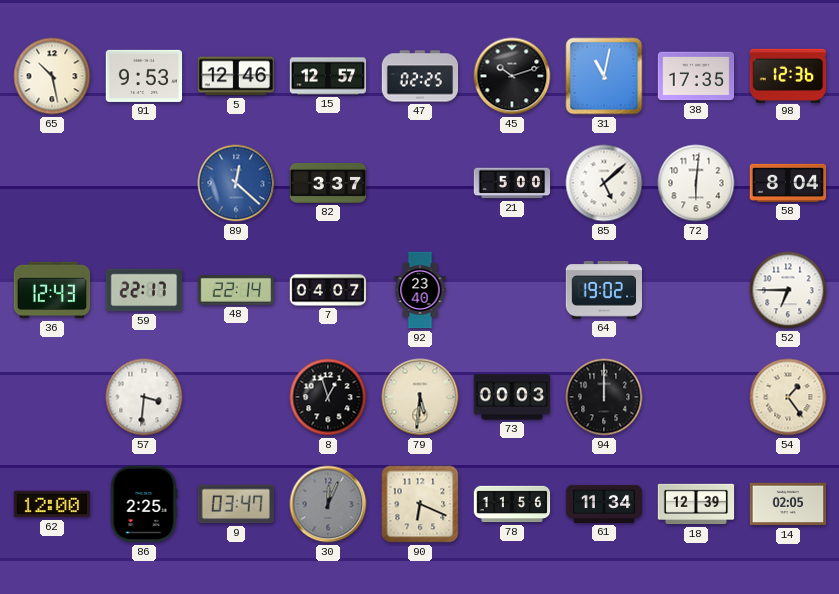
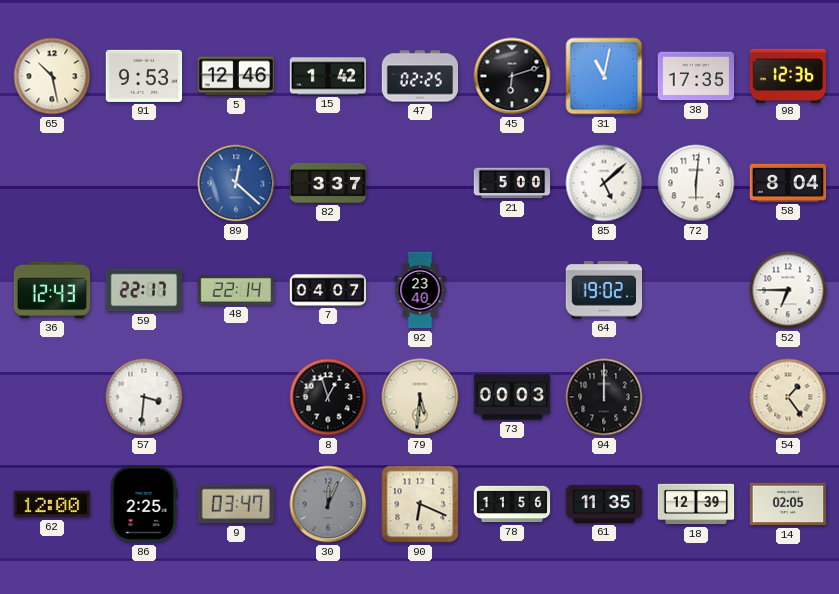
15: 12:57 -> 1:42 (328, 76)
45: 10:12 -> 6:12 (512, 76)
61: 11:34 -> 11:35 (604, 504)
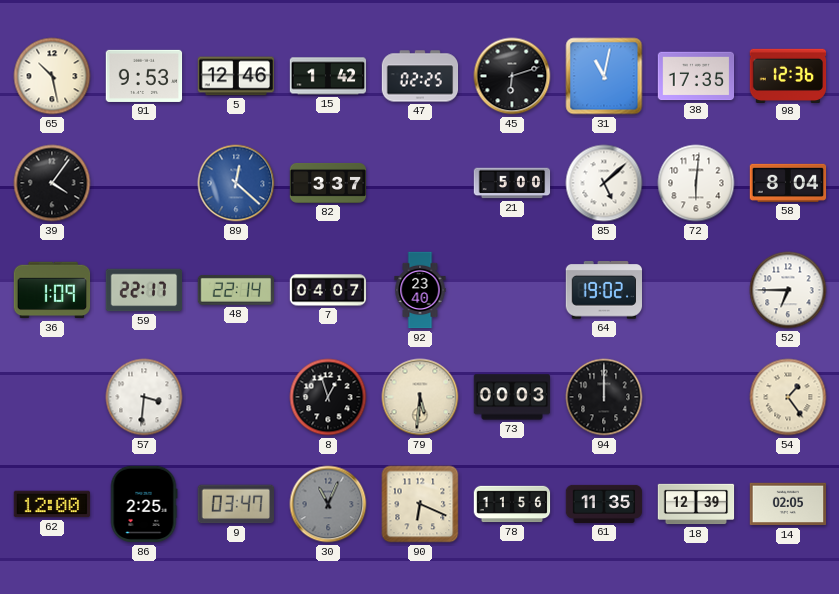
39: none -> 4:06 (52, 183)
36: 12:43 -> 1:09 (52, 290)
30: 12:04 -> 11:04 (328, 504)
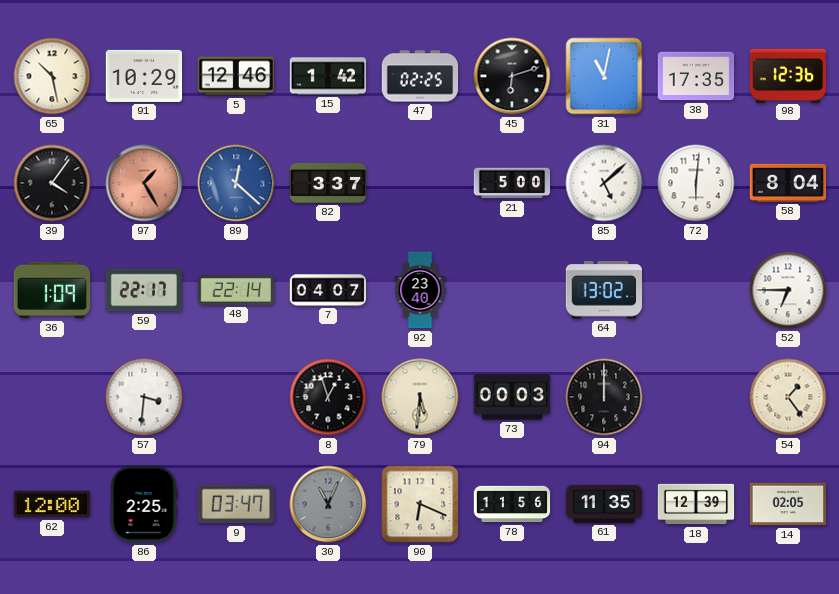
91: 9:53 -> 10:29 (144, 76)
97: none -> 1:25 (144, 183)
64: 19:02 -> 13:02 (603, 291)
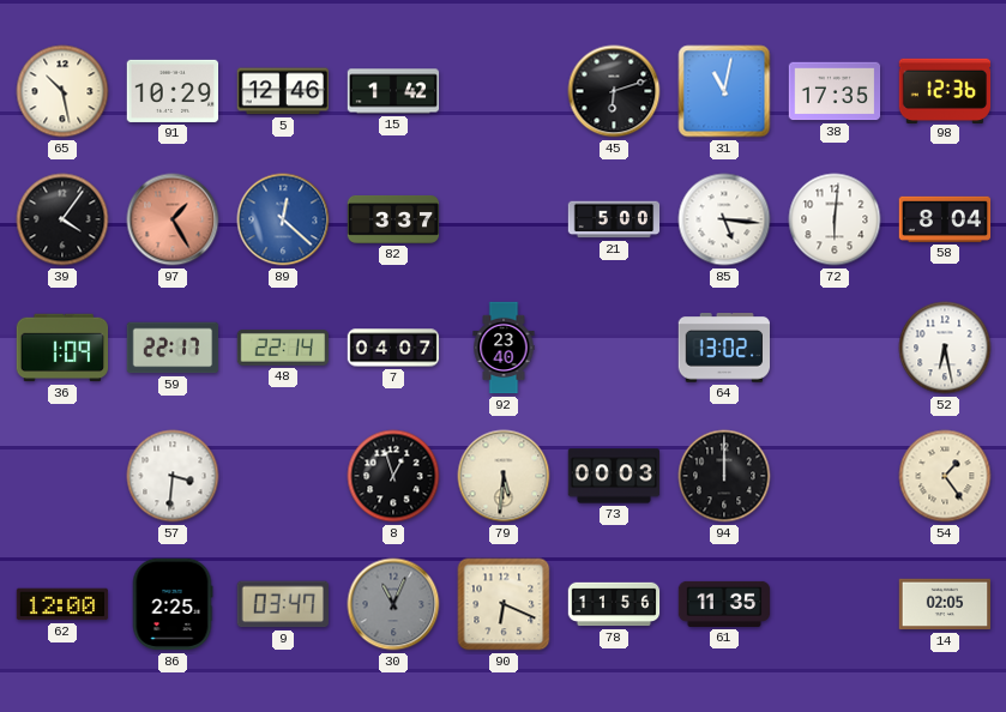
47: 02:25 -> none (420, 76)
85: 5:08 -> 5:16 (724, 219)
52: 6:45 -> 6:28 (945, 348)
18: 12:39 -> none (696, 504)
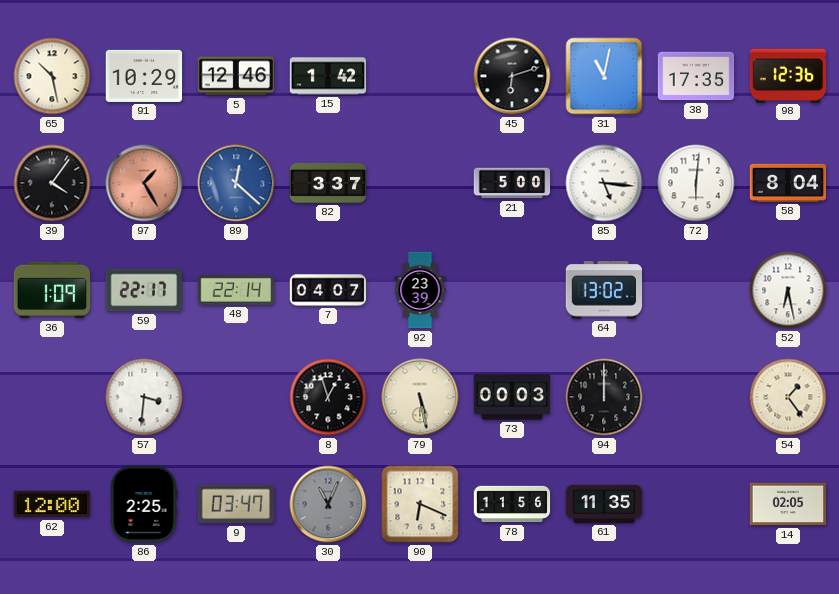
92: 23:40 -> 23:39 (420, 290)
79: 5:31 -> 5:28 (420, 397)
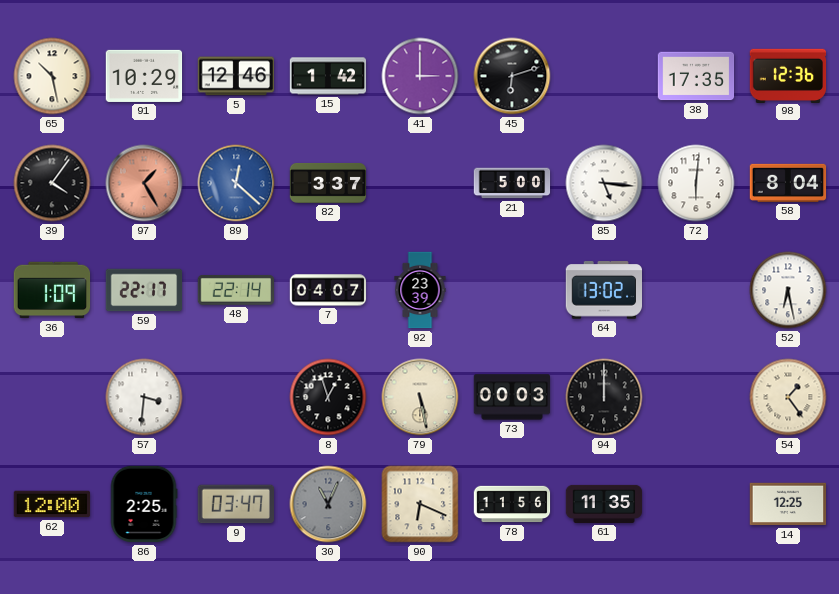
41: none -> 3:00 (420, 76)
31: 11:02 -> none (604, 76)
14: 02:05 -> 12:25 (788, 504)
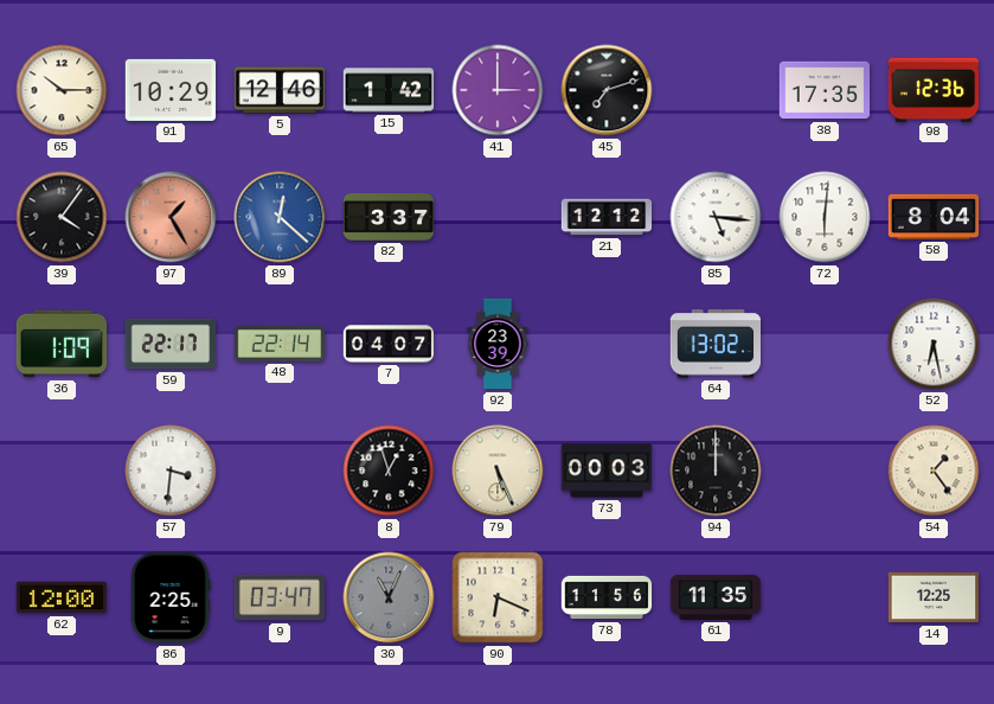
65: 10:28 -> 10:15 (62, 90)
45: 6:12 -> 7:12 (607, 90)
21: 5:00 -> 12:12 (607, 217)
79: 5:28 -> 5:26 (498, 471)
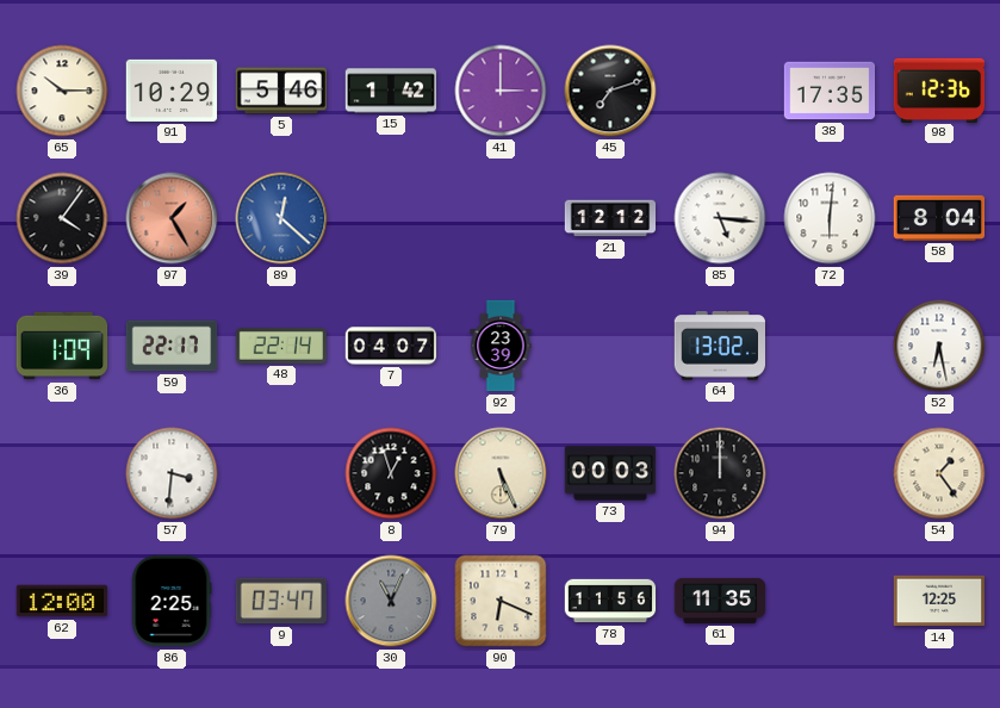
5: 12:46 -> 5:46 (281, 91)
82: 3:37 -> none (389, 217)
